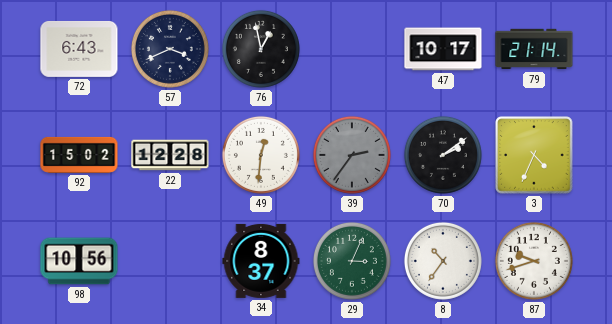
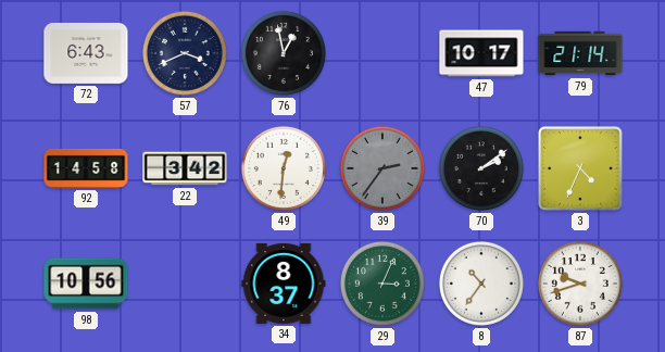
92: 15:02 -> 14:58 (86, 168)
22: 12:28 -> 3:42 (185, 168)
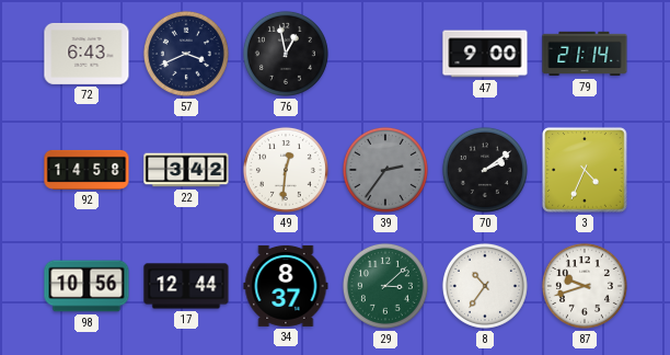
47: 10:17 -> 9:00 (485, 54)
17: none -> 12:44 (186, 286)
29: 3:04 -> 3:08 (385, 286)
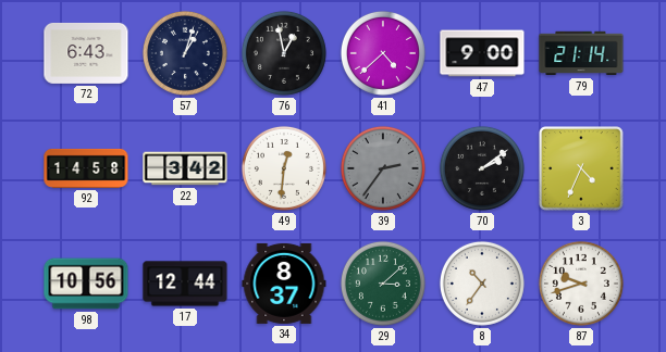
57: 3:41 -> 1:03 (185, 53)
41: none -> 4:38 (383, 53)
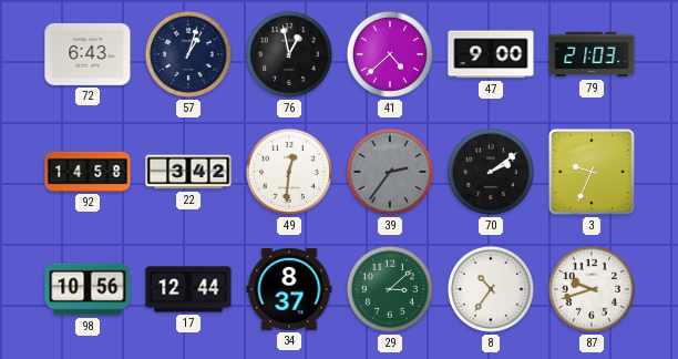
79: 21:14 -> 21:03 (592, 54)
3: 4:34 -> 9:34 (592, 172)
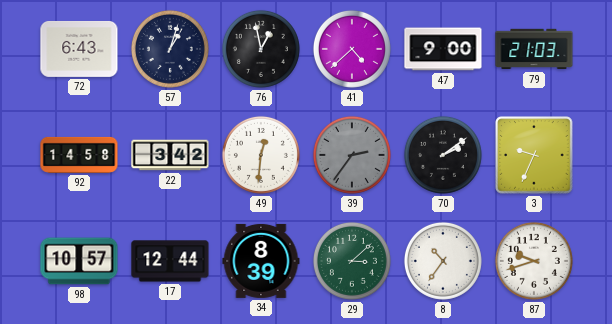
98: 10:56 -> 10:57 (79, 261)
34: 8:37 -> 8:39 (261, 261)
